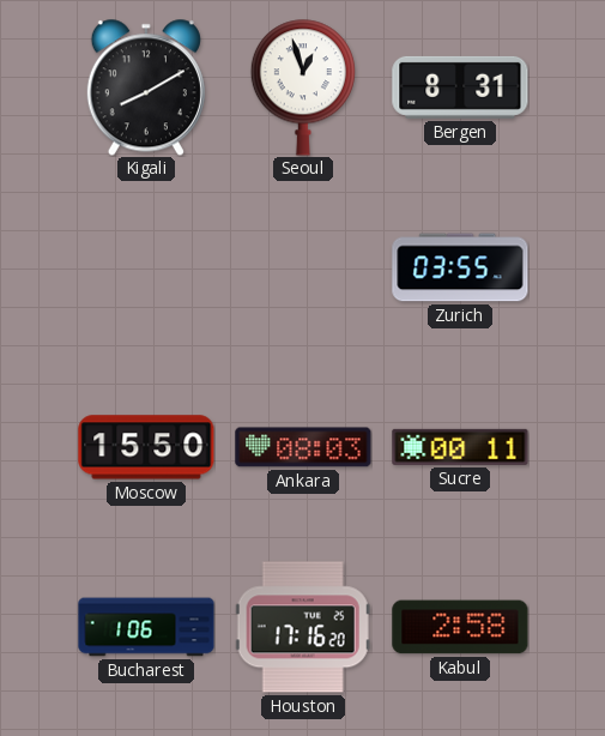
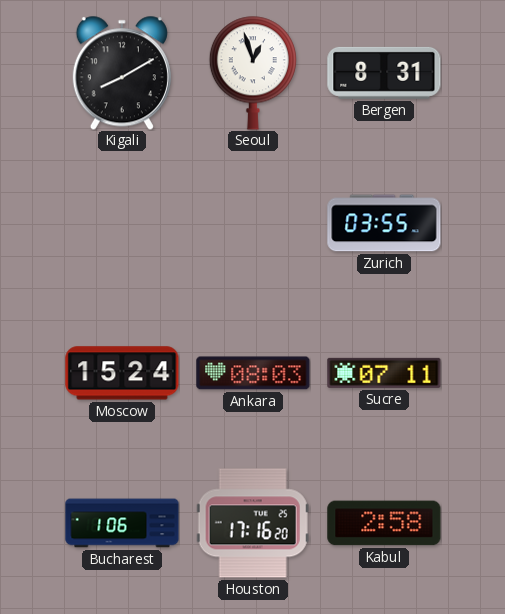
Moscow: 15:50 -> 15:24 (122, 373)
Sucre: 00:11 -> 07:11 (384, 373)
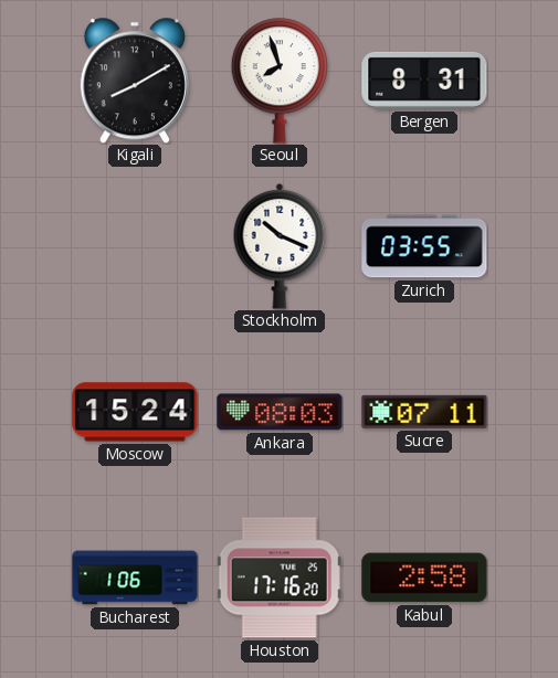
Seoul: 12:57 -> 7:57 (280, 81)
Stockholm: none -> 10:19 (280, 246)
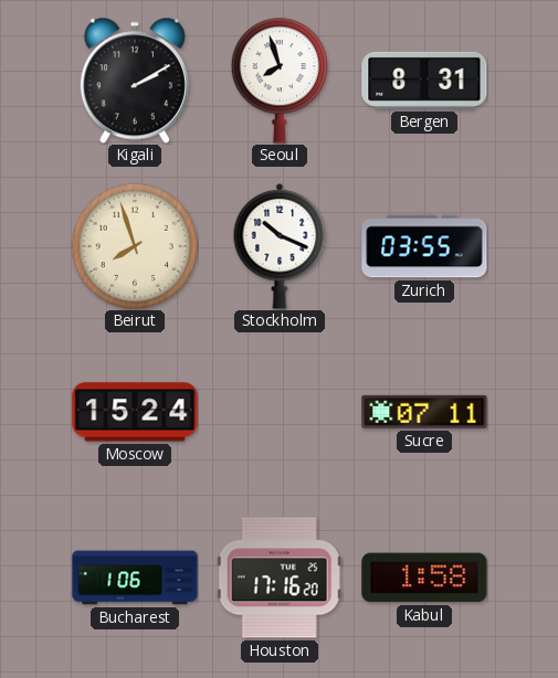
Kigali: 8:10 -> 2:10 (135, 81)
Beirut: none -> 7:57 (134, 245)
Ankara: 08:03 -> none (280, 412)
Kabul: 2:58 -> 1:58 (424, 578)
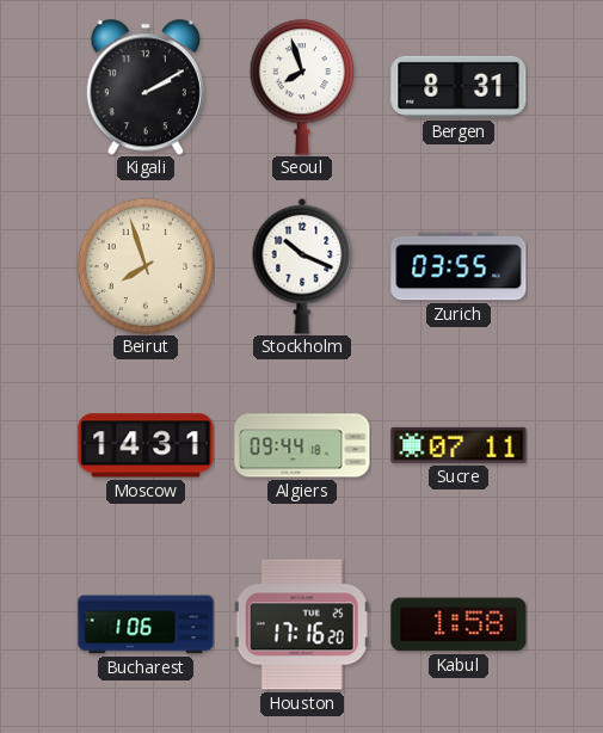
Moscow: 15:24 -> 14:31 (146, 445)
Algiers: none -> 09:44 (302, 445)
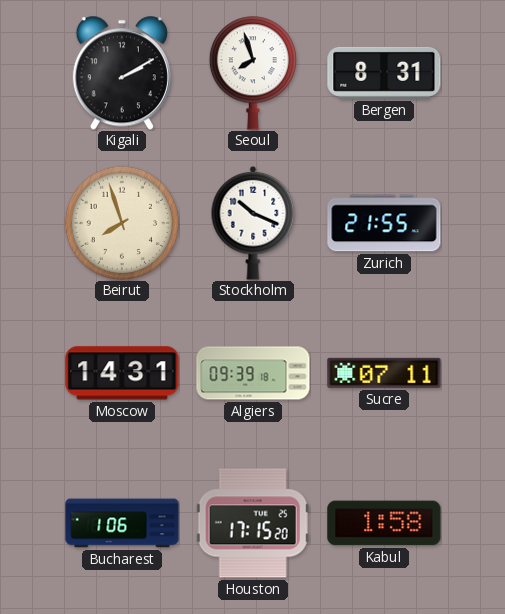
Zurich: 03:55 -> 21:55 (384, 223)
Algiers: 09:44 -> 09:39 (253, 373)
Houston: 17:16 -> 17:15 (253, 523)
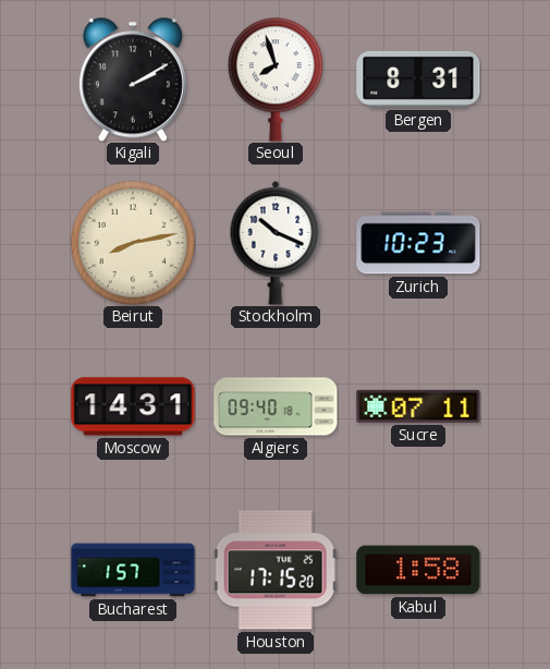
Beirut: 7:57 -> 8:13 (132, 242)
Zurich: 21:55 -> 10:23 (418, 243)
Algiers: 09:39 -> 09:40 (276, 406)
Bucharest: 1:06 -> 1:57 (133, 570)
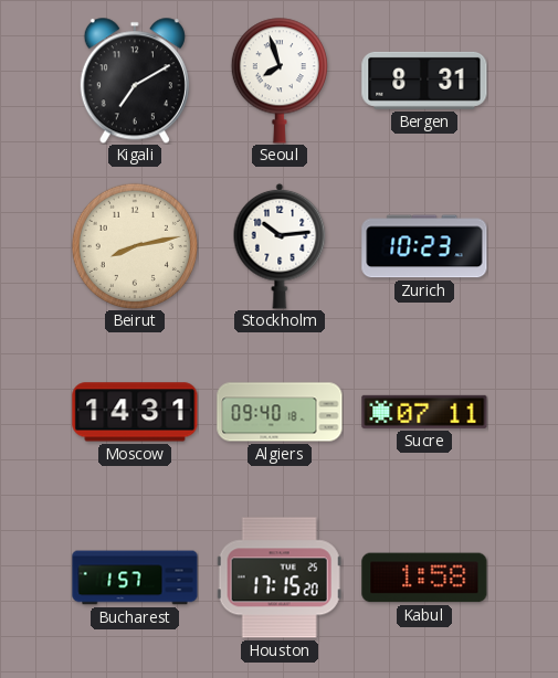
Kigali: 2:10 -> 7:10 (135, 81)
Stockholm: 10:19 -> 10:14 (280, 246)
